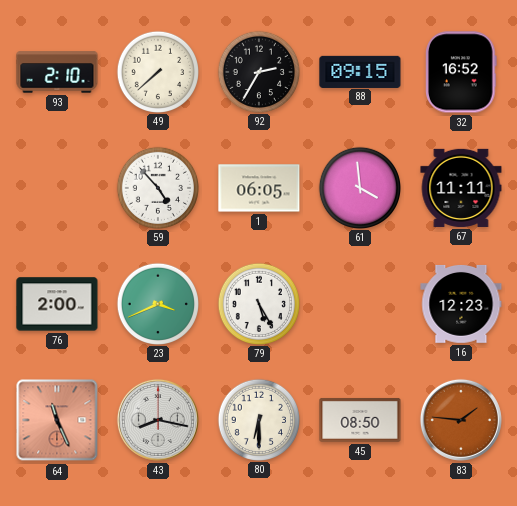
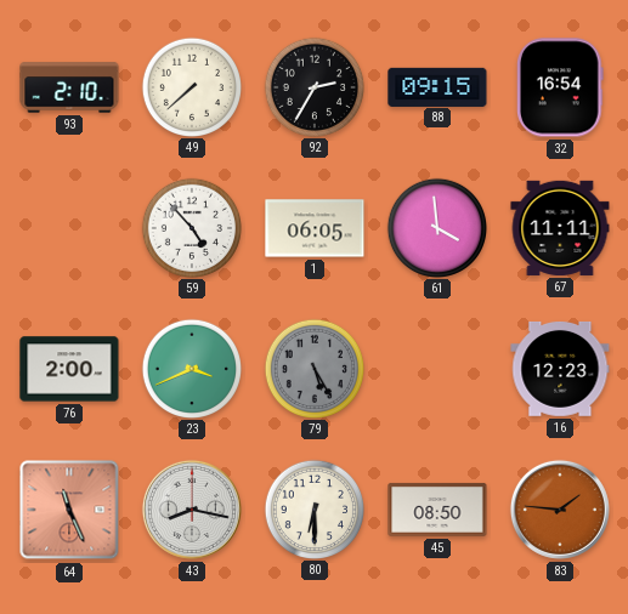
32: 16:52 -> 16:54 (561, 87)
79 dial: white -> grey (313, 368)
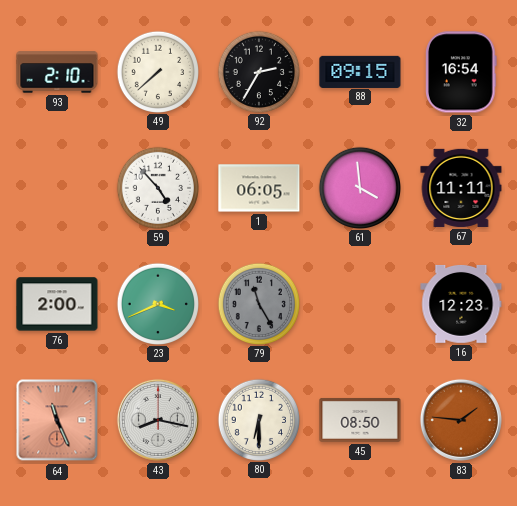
79: 5:25 -> 11:25 (258, 303)
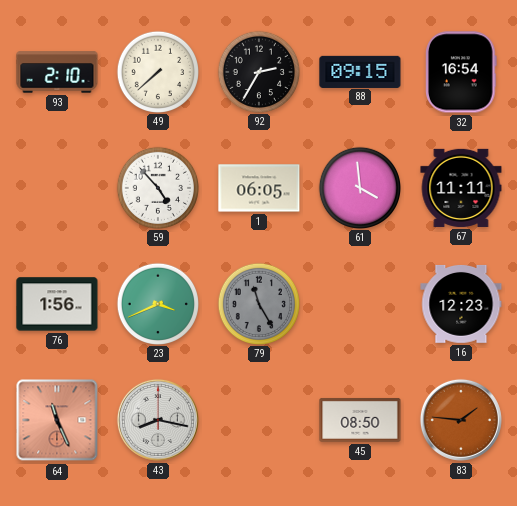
76: 2:00 -> 1:56 (57, 304)
80: 6:30 -> none (258, 419)
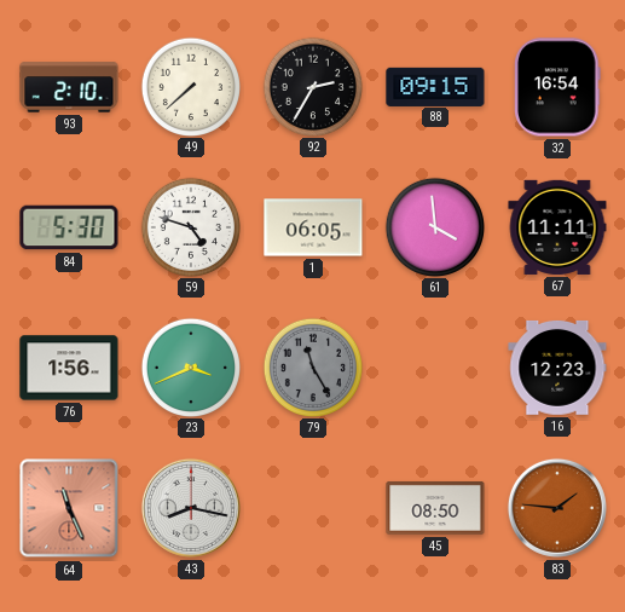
84: none -> 5:30 (69, 227)
59: 4:53 -> 4:48 (190, 226)
